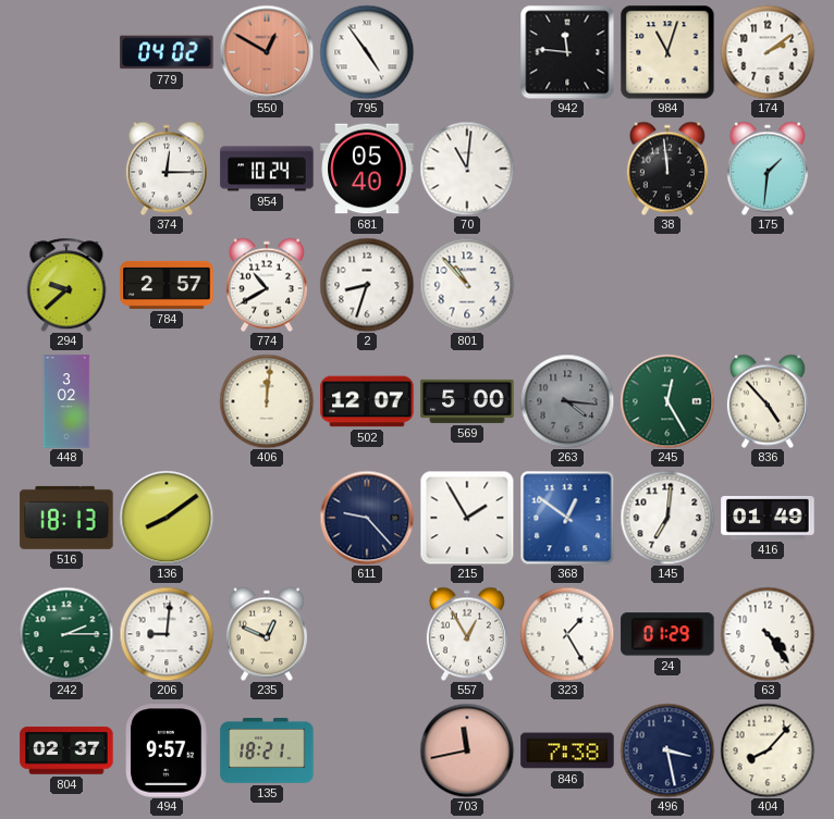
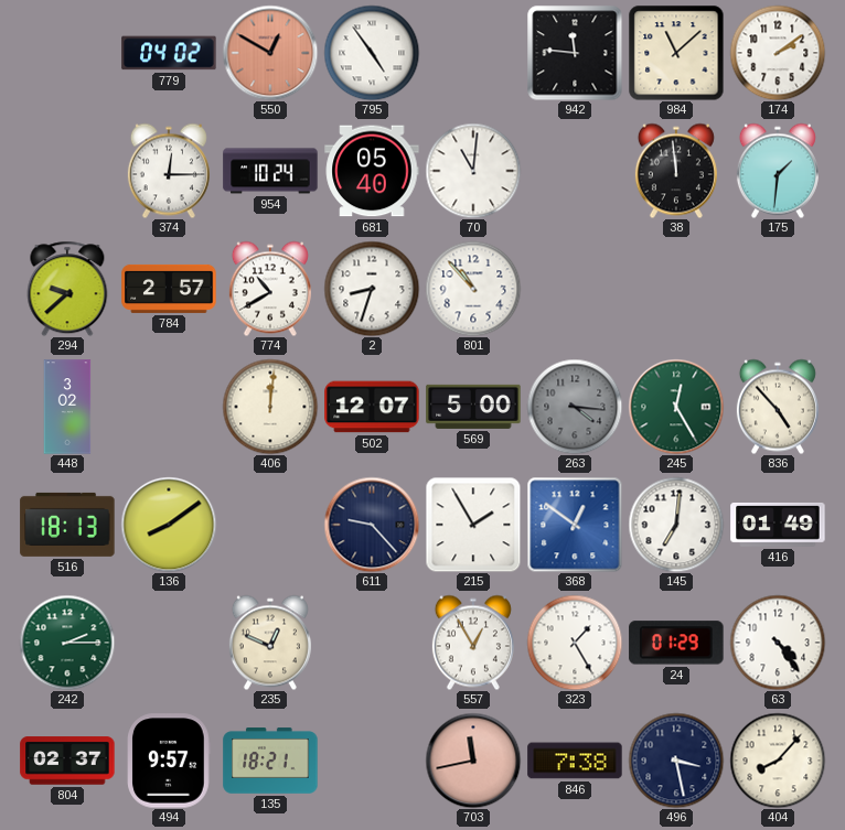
984: 11:03 -> 11:08 (676, 53)
206: 9:01 -> none (167, 634)
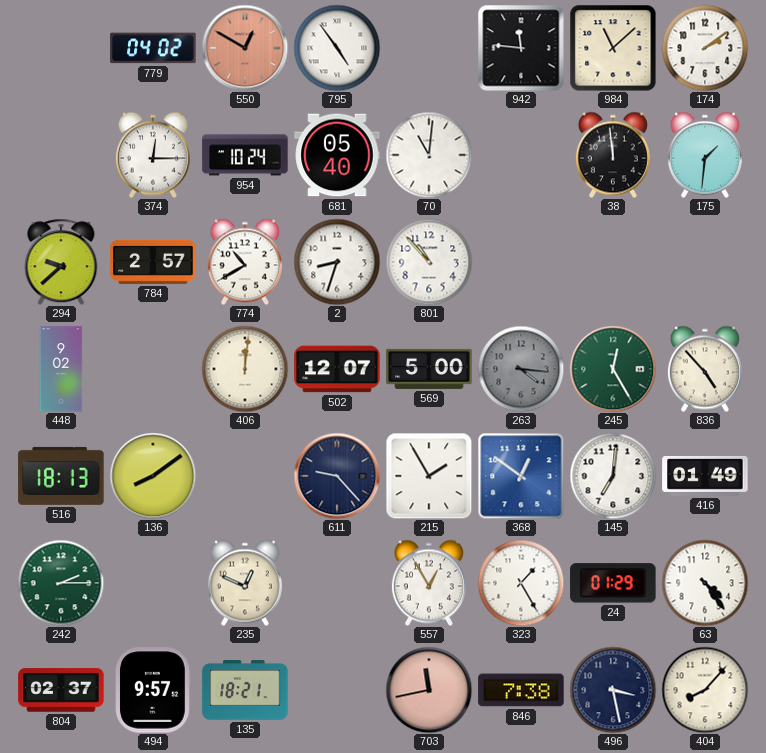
448: 3:02 -> 9:02 (61, 369)
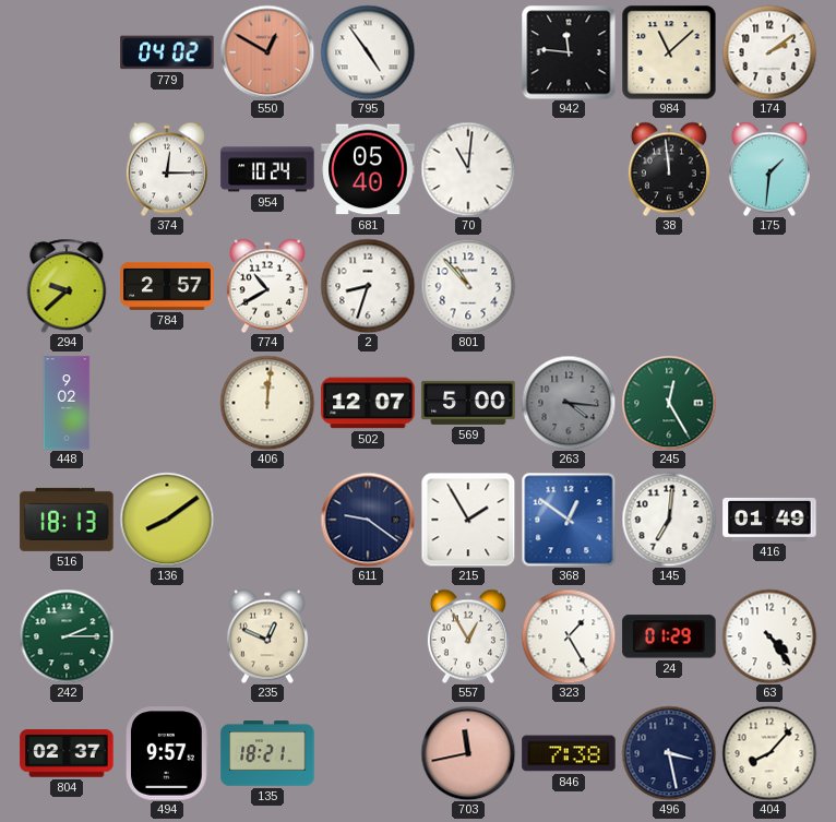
836: 4:53 -> none (705, 369)
611: 9:23 -> 9:21 (368, 520)
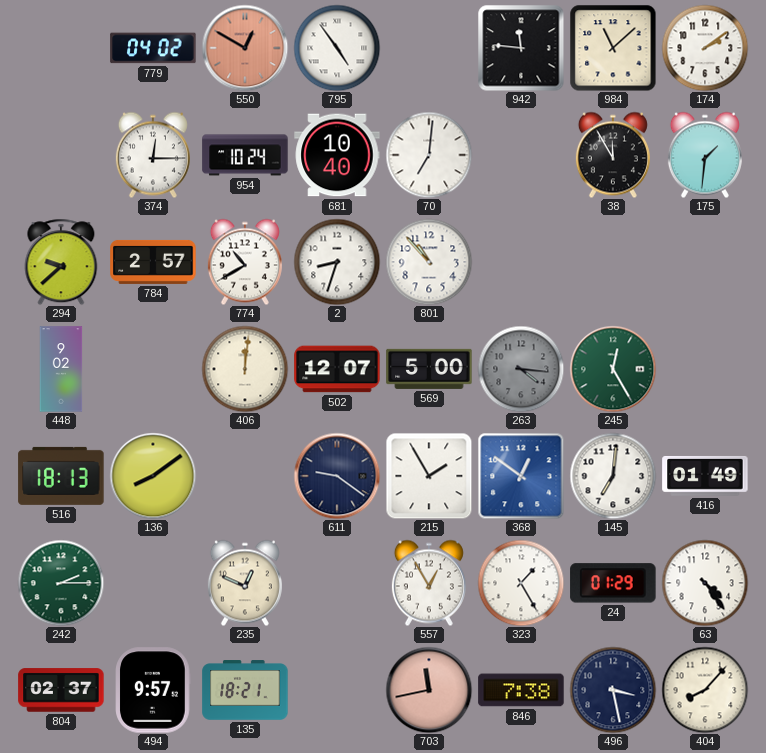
681: 05:40 -> 10:40 (337, 155)
70: 11:01 -> 7:01 (429, 155)
38: 11:59 -> 11:55 (613, 155)
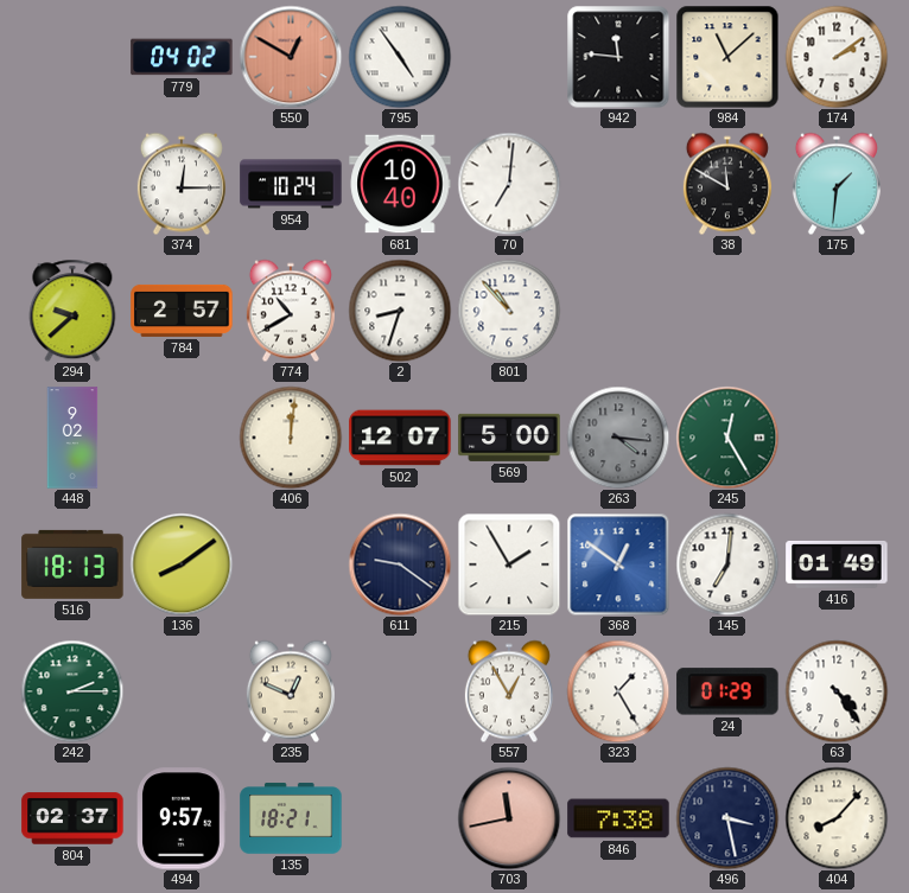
38: 11:55 -> 11:50 (727, 184)
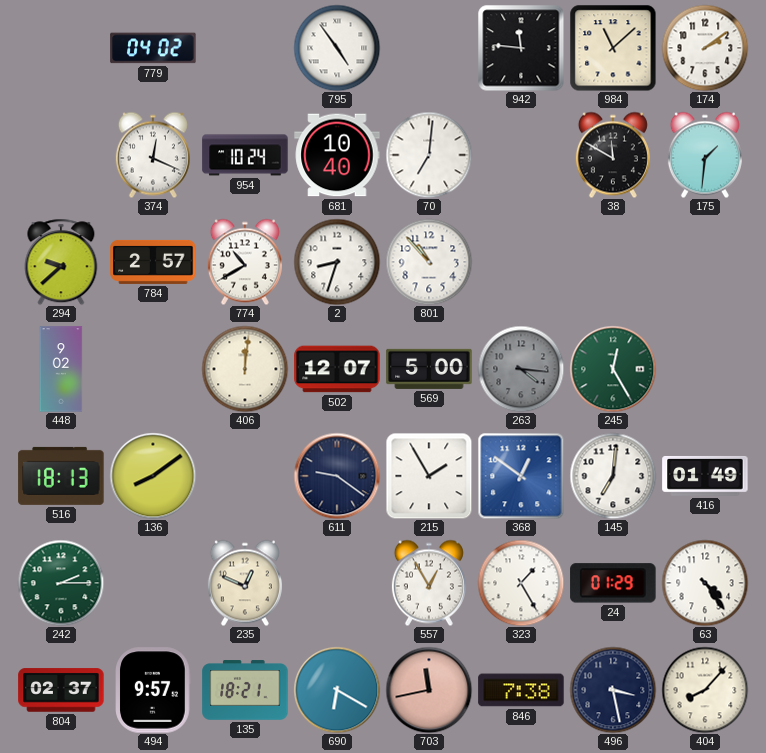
550: 12:50 -> none (291, 57)
374: 12:15 -> 12:19 (153, 155)
690: none -> 6:20 (337, 690)
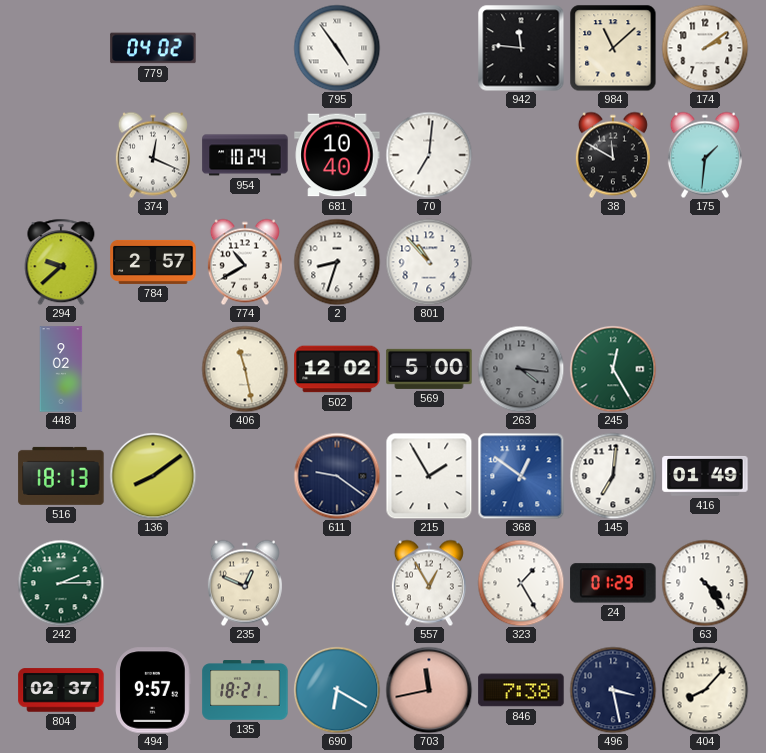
406: 12:01 -> 11:28 (245, 369)
502: 12:07 -> 12:02 (337, 369)
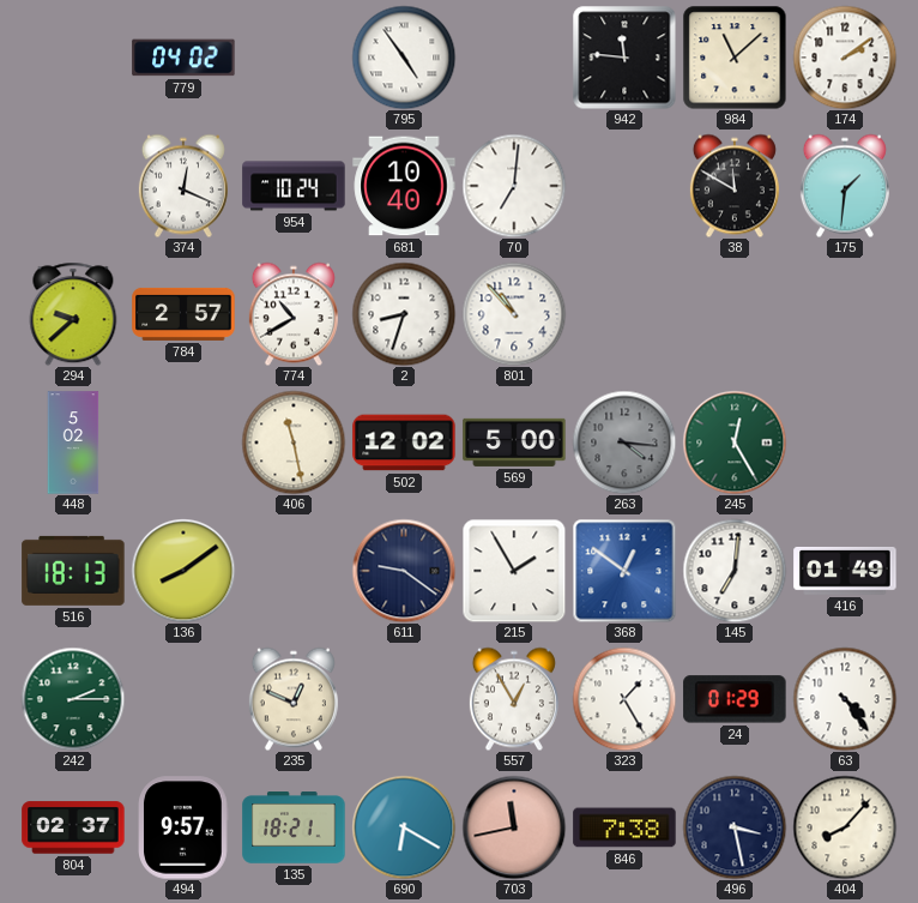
448: 9:02 -> 5:02 (73, 443)
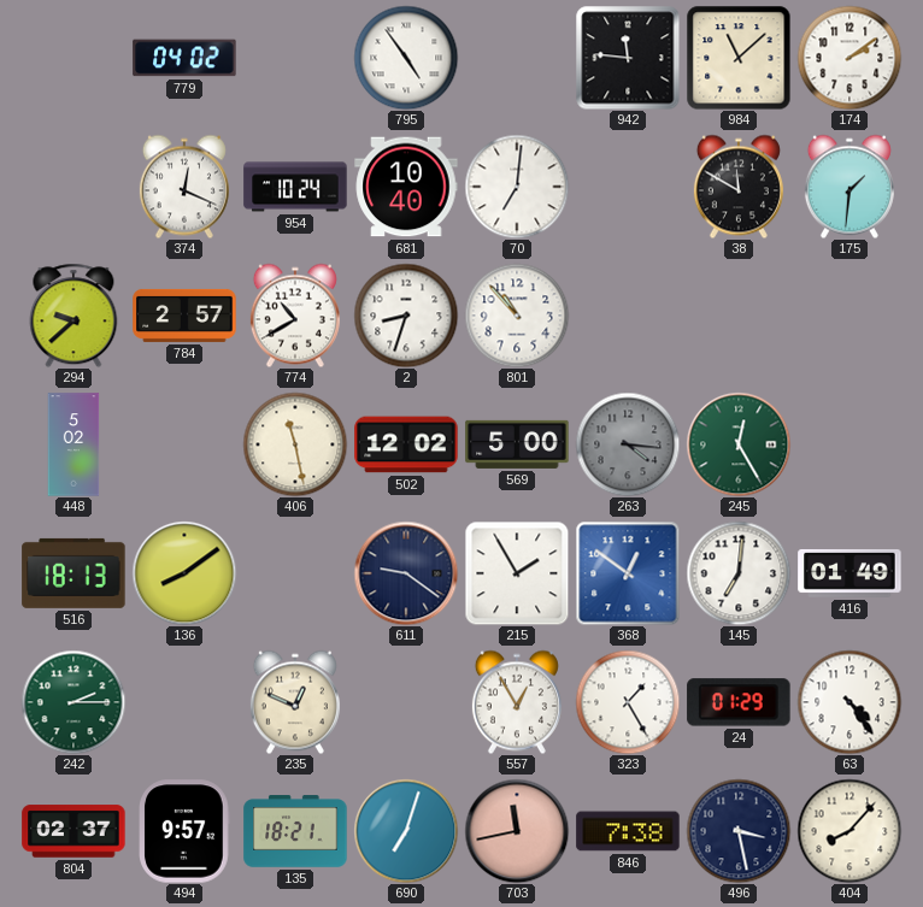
690: 6:20 -> 7:03 (406, 831)
